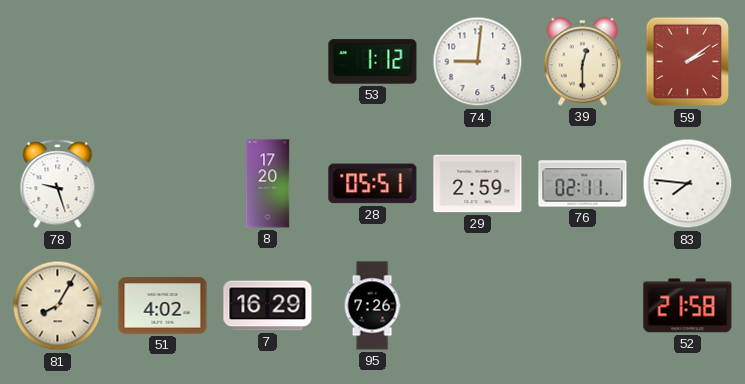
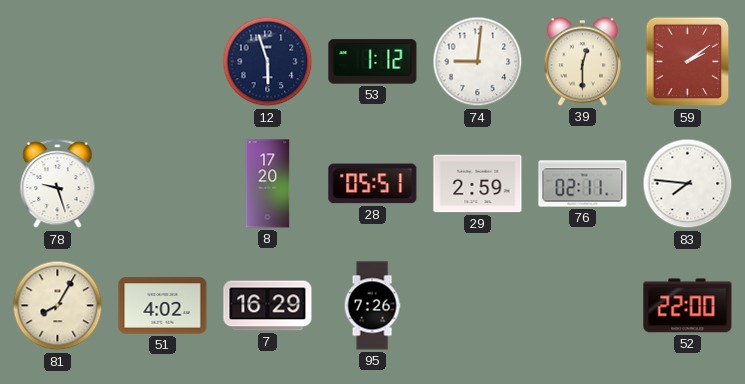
12: none -> 5:57 (268, 62)
52: 21:58 -> 22:00 (688, 306)
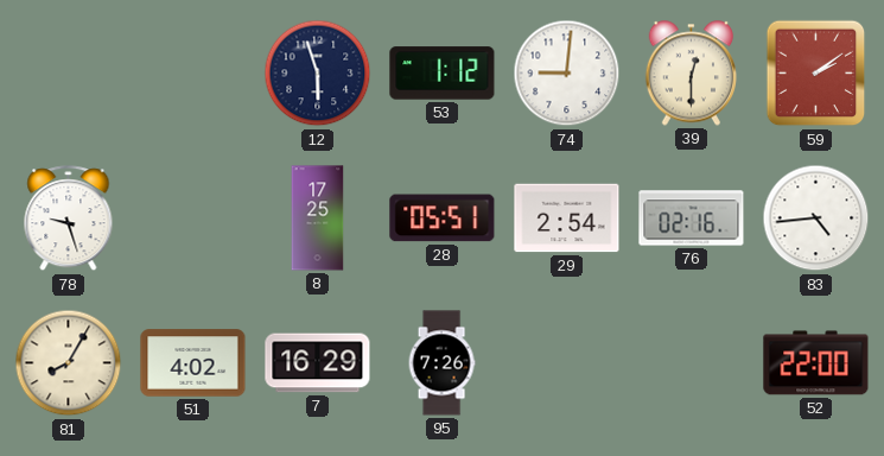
8: 17:20 -> 17:25 (318, 218)
29: 2:59 -> 2:54 (567, 218)
76: 02:11 -> 02:16 (692, 218)
83: 7:46 -> 4:44 (816, 218)
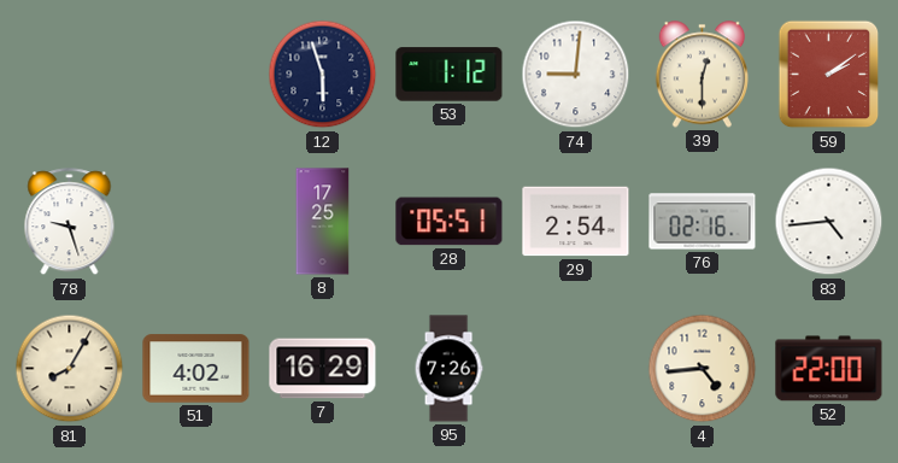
4: none -> 4:44 (703, 369)
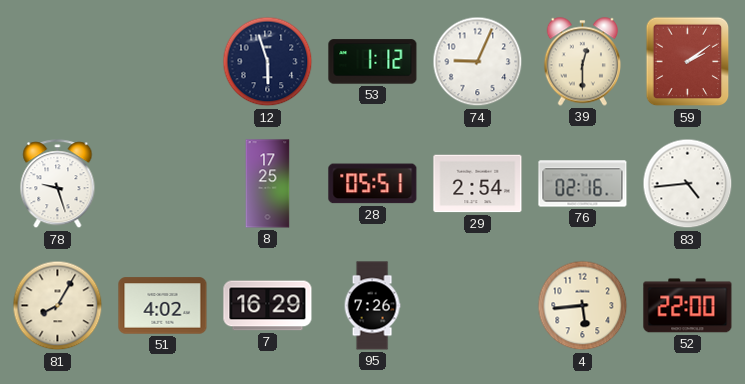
74: 9:01 -> 9:04 (478, 62)
4: 4:44 -> 5:44 (583, 306)
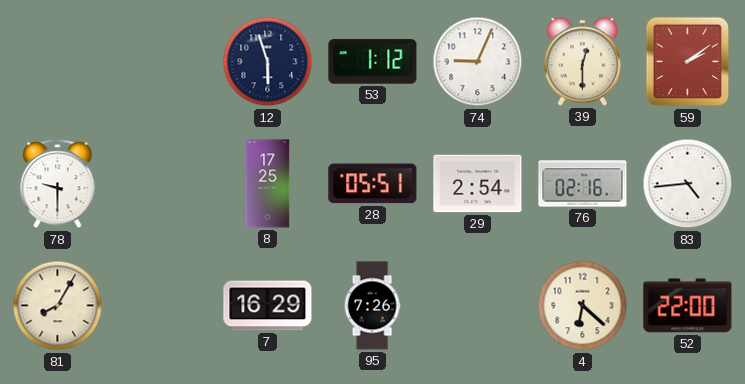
78: 9:27 -> 9:30 (58, 184)
51: 4:02 -> none (163, 306)
4: 5:44 -> 6:22 (583, 306)
